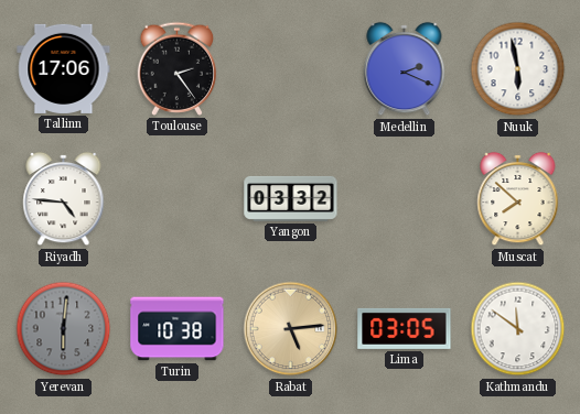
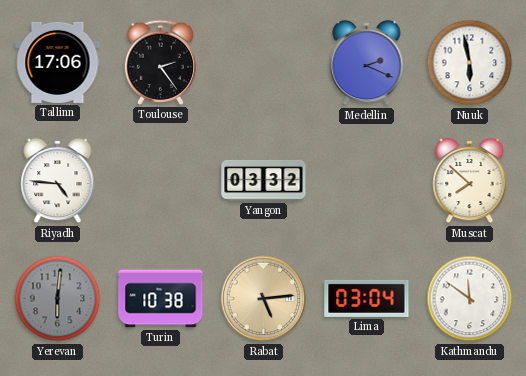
Lima: 03:05 -> 03:04 (367, 298)
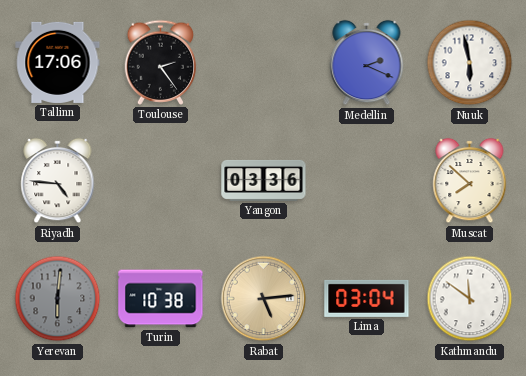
Yangon: 03:32 -> 03:36 (264, 180)
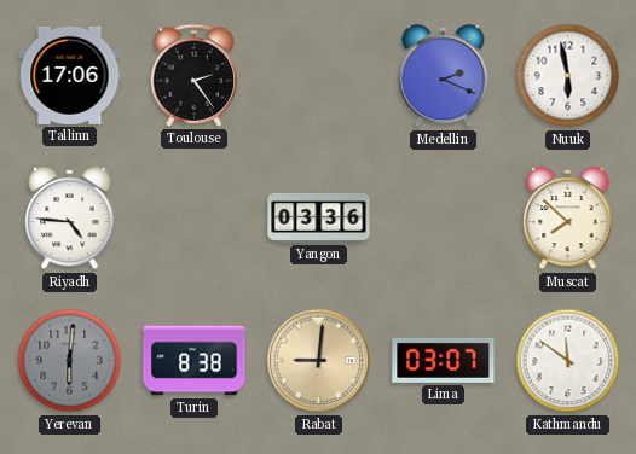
Turin: 10:38 -> 8:38 (195, 361)
Rabat: 5:14 -> 9:01 (319, 361)
Lima: 03:04 -> 03:07 (444, 360)
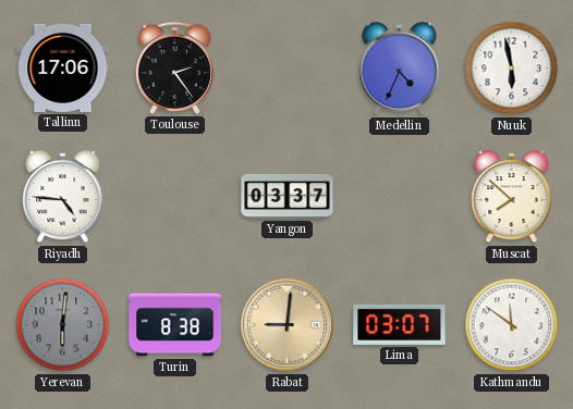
Medellin: 2:19 -> 4:34 (400, 69)
Yangon: 03:36 -> 03:37 (288, 196)
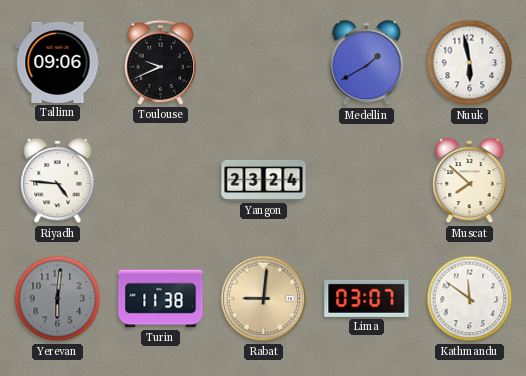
Tallinn: 17:06 -> 09:06 (58, 62)
Toulouse: 2:24 -> 9:41 (161, 62)
Medellin: 4:34 -> 1:40 (367, 63)
Yangon: 03:37 -> 23:24 (264, 180)
Turin: 8:38 -> 11:38 (161, 299)
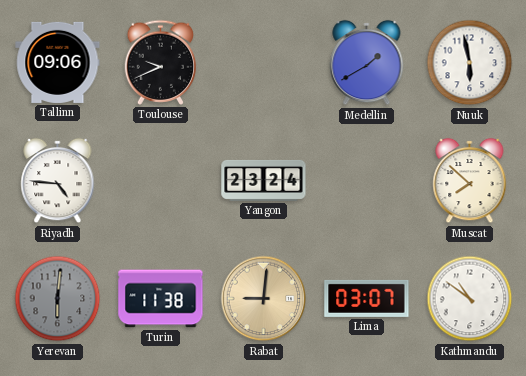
Kathmandu: 11:51 -> 10:51 (470, 299)
